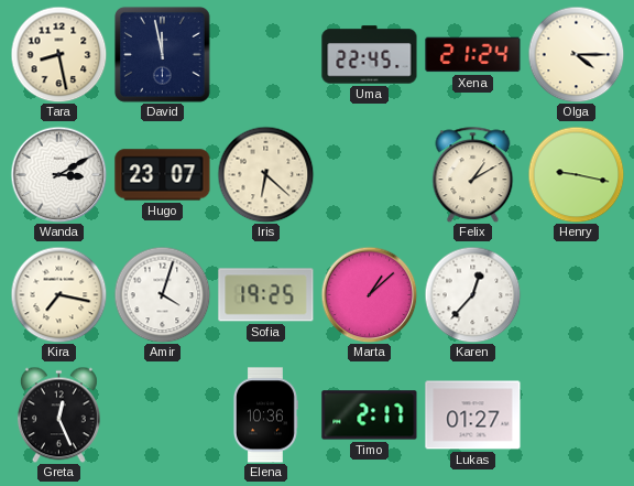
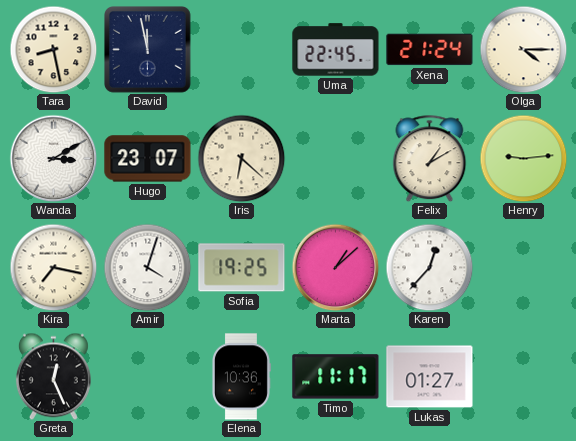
Henry: 9:17 -> 9:14 (523, 158)
Timo: 2:17 -> 11:17 (336, 377)
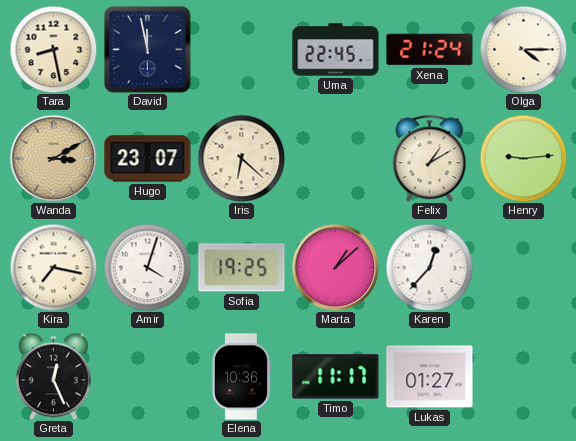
Wanda dial: white -> champagne (53, 158)
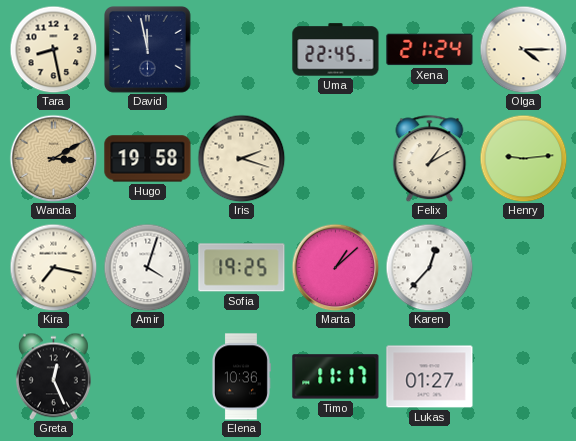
Hugo: 23:07 -> 19:58 (148, 159)
Iris: 6:22 -> 2:18 (241, 158)
